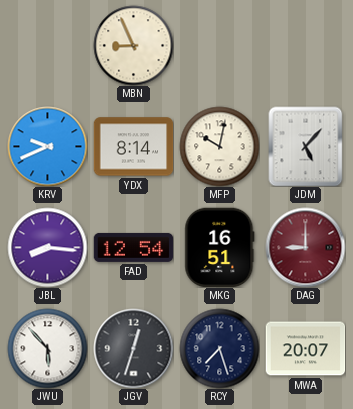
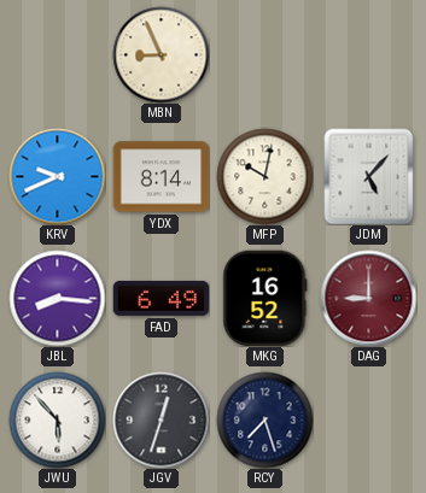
FAD: 12:54 -> 6:49 (161, 298)
MKG: 16:51 -> 16:52 (265, 298)
MWA: 20:07 -> none (305, 349)
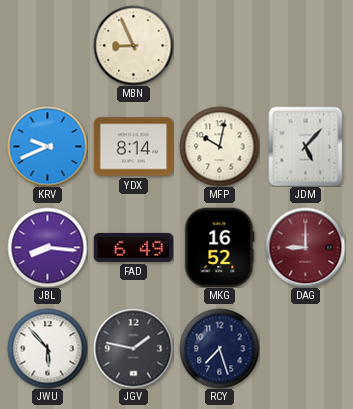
JGV: 12:33 -> 1:47 (133, 348)
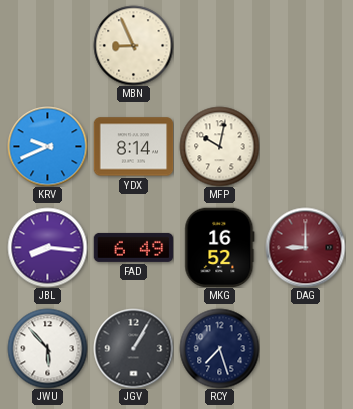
JDM: 5:07 -> none (306, 146)
JGV: 1:47 -> 1:05 (133, 348)
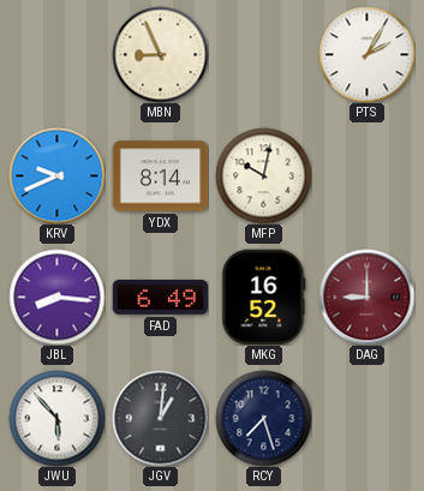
PTS: none -> 2:05 (366, 54)
JGV: 1:05 -> 1:01 (160, 418)
